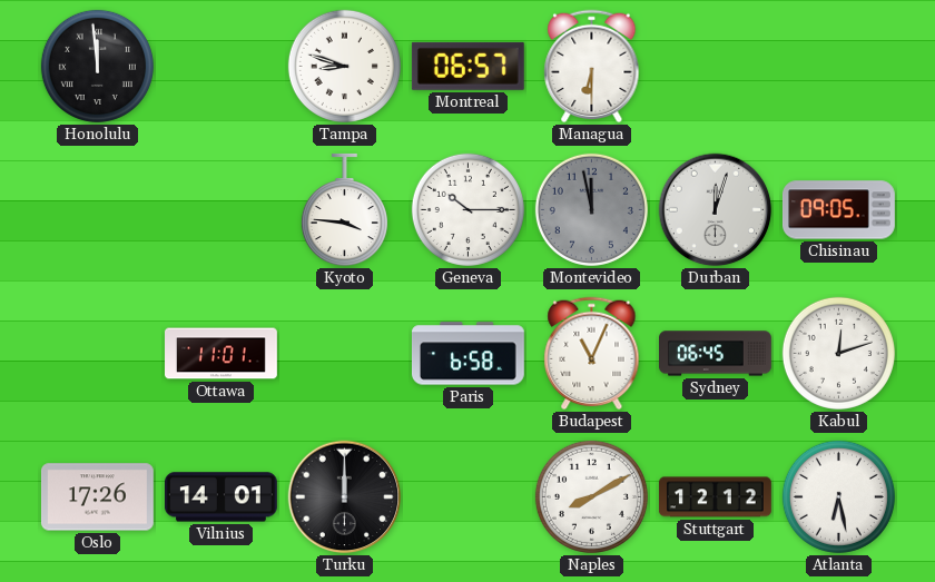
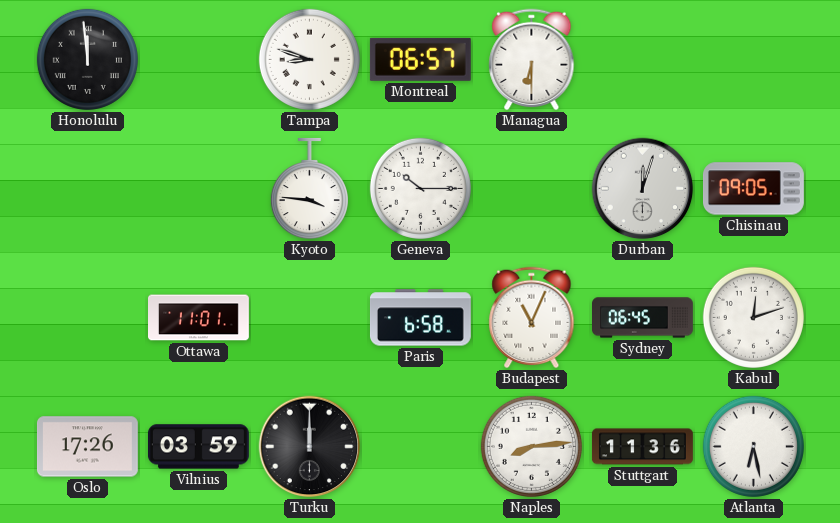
Montevideo: 11:58 -> none (591, 209)
Vilnius: 14:01 -> 03:59 (198, 447)
Naples: 8:10 -> 8:14 (531, 446)
Stuttgart: 12:12 -> 11:36 (642, 447)
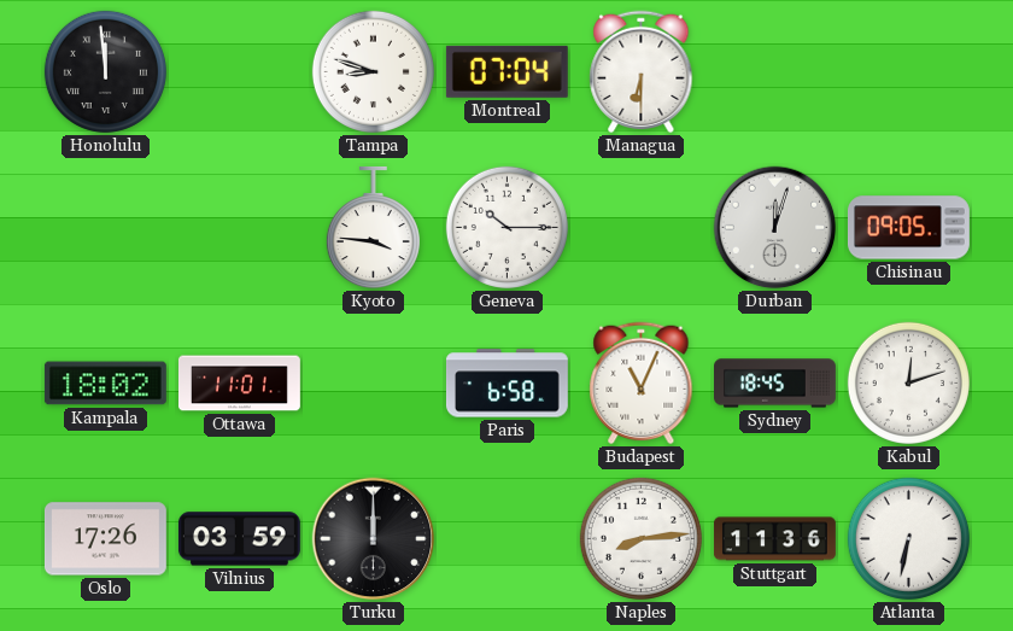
Montreal: 06:57 -> 07:04 (506, 71)
Kampala: none -> 18:02 (105, 384)
Sydney: 06:45 -> 18:45 (775, 384)
Atlanta: 6:28 -> 6:32 (908, 538)
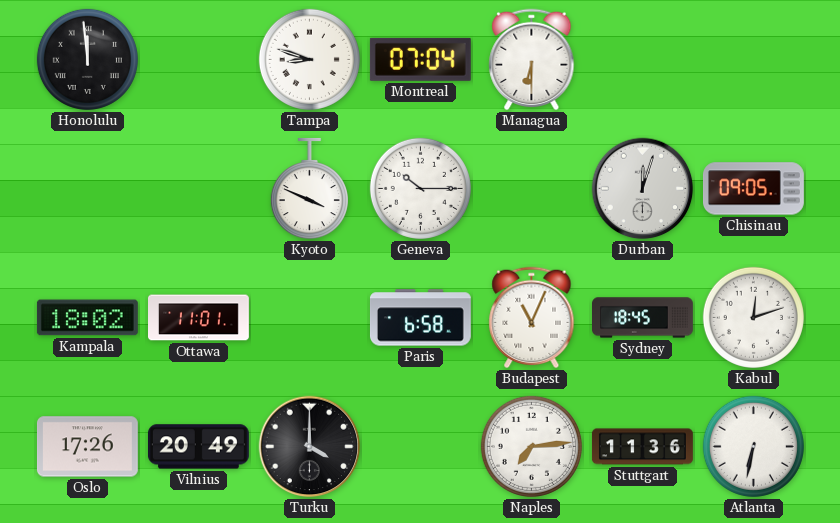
Kyoto: 3:46 -> 3:49 (309, 189)
Vilnius: 03:59 -> 20:49 (198, 447)
Turku: 12:00 -> 4:00 (310, 447)
Naples: 8:14 -> 7:14 (531, 446)
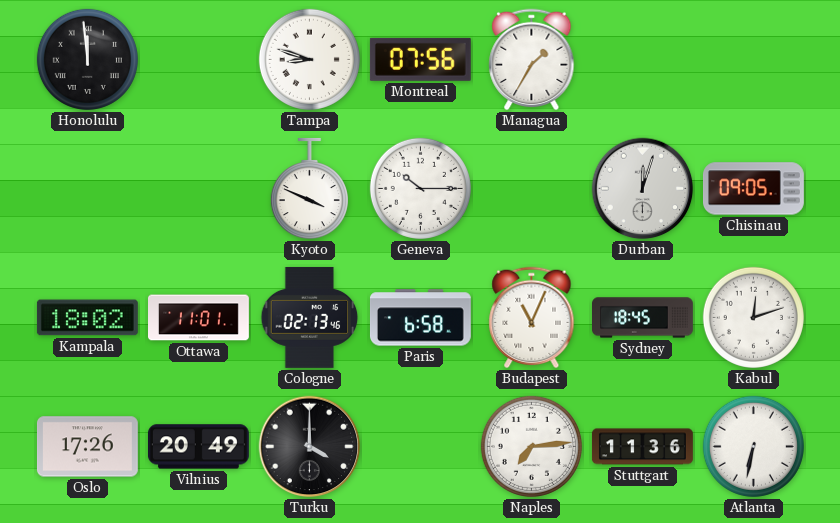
Montreal: 07:04 -> 07:56 (420, 59)
Managua: 6:30 -> 1:35 (532, 60)
Cologne: none -> 02:13 (310, 317)
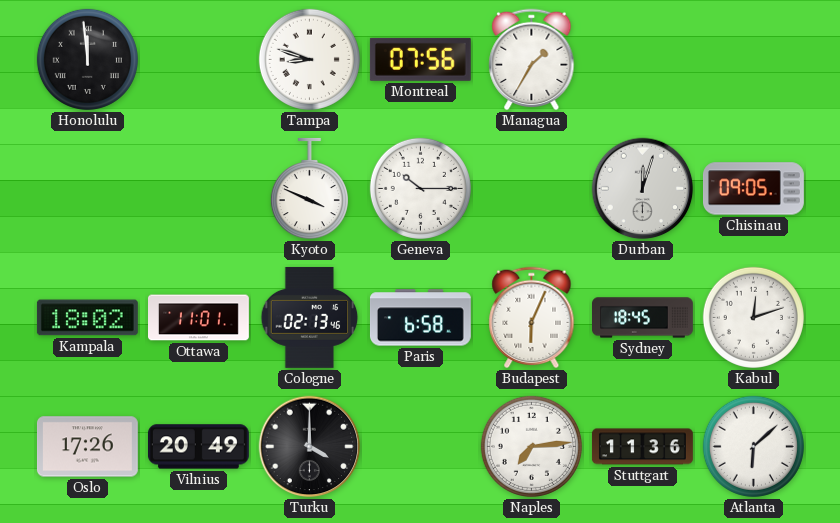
Budapest: 11:04 -> 6:04 (532, 318)
Atlanta: 6:32 -> 6:08 (753, 446)
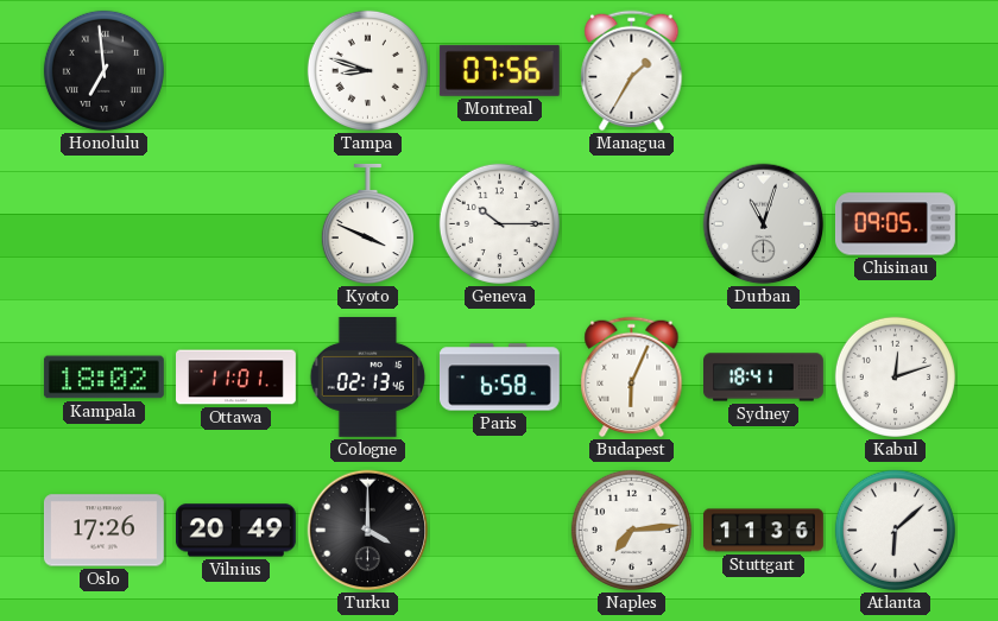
Honolulu: 11:59 -> 6:59 (103, 70)
Durban: 12:03 -> 11:03 (764, 224)
Sydney: 18:45 -> 18:41 (764, 378)
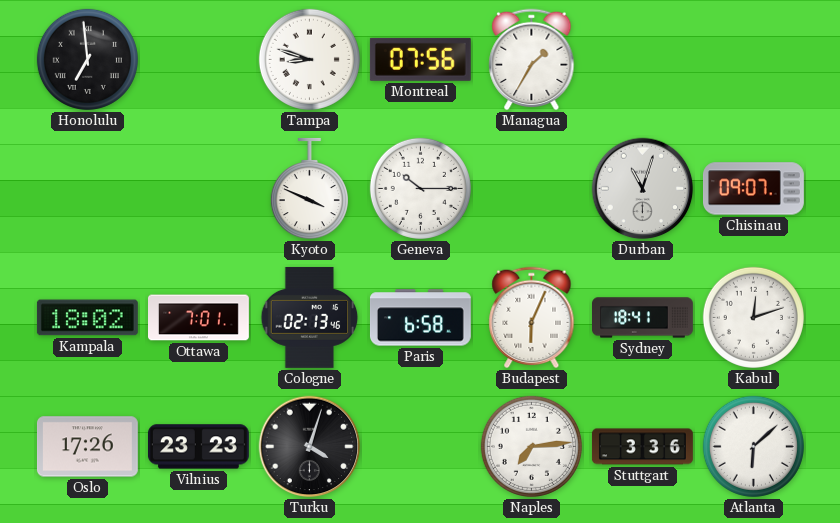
Chisinau: 09:05 -> 09:07 (754, 189)
Ottawa: 11:01 -> 7:01 (199, 318)
Vilnius: 20:49 -> 23:23 (198, 447)
Turku: 4:00 -> 4:03 (310, 447)
Stuttgart: 11:36 -> 3:36 (642, 447)
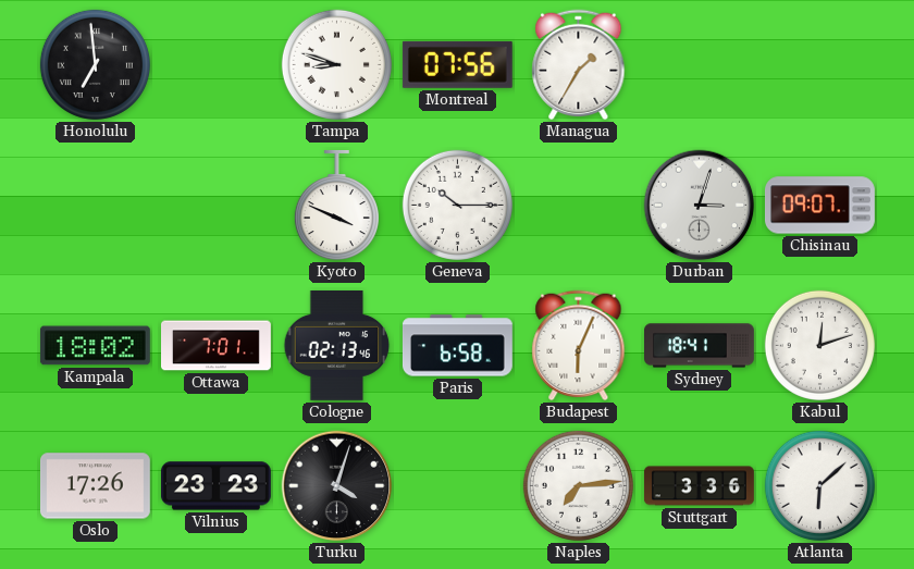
Durban: 11:03 -> 3:03 (700, 206)
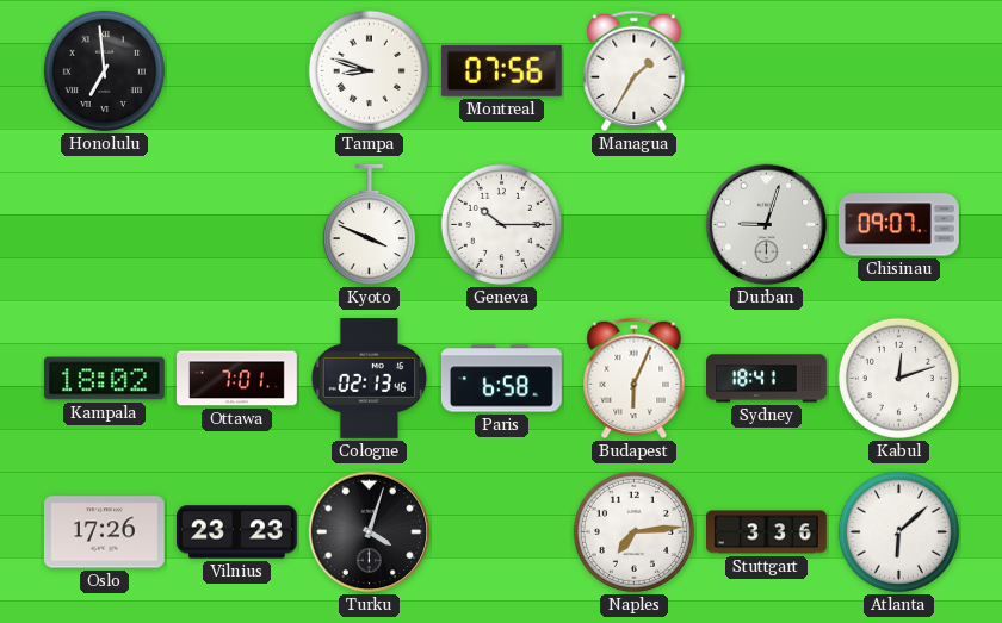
Durban: 3:03 -> 9:03 (767, 225)
